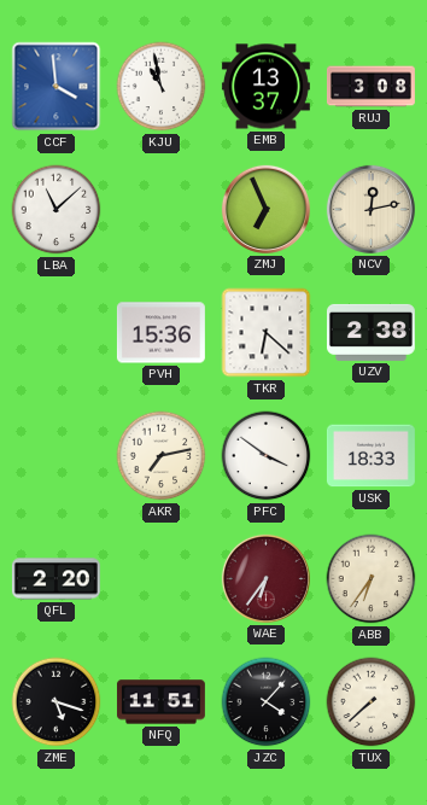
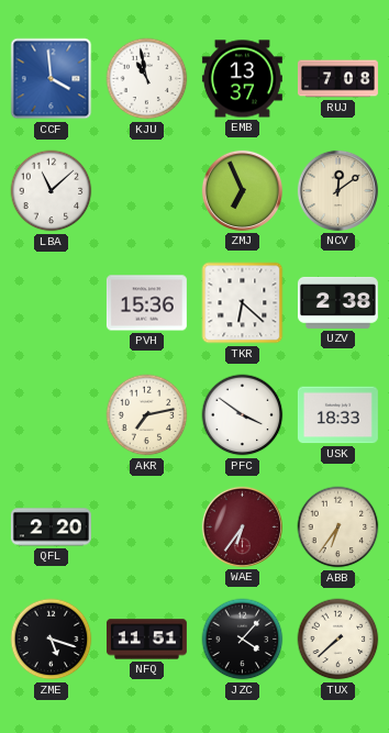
RUJ: 3:08 -> 7:08 (337, 79)
NCV: 12:13 -> 12:09 (337, 190)
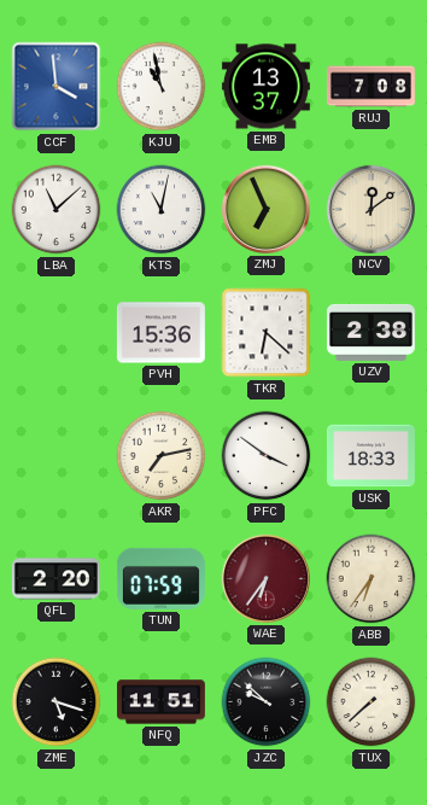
KTS: none -> 11:02 (162, 210)
TUN: none -> 07:59 (160, 578)
JZC: 4:07 -> 9:52 (267, 702)
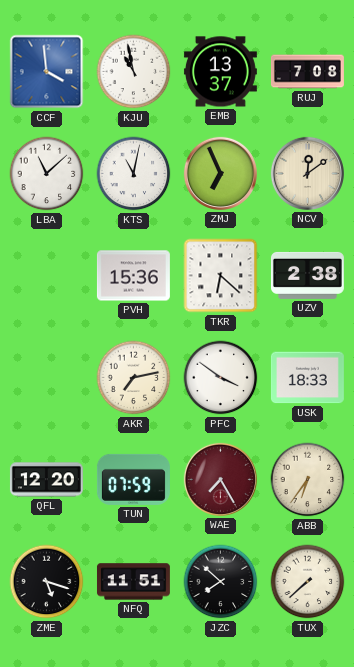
QFL: 2:20 -> 12:20 (46, 480)
WAE: 6:36 -> 7:25 (220, 479)
JZC: 9:52 -> 7:52 (221, 582)
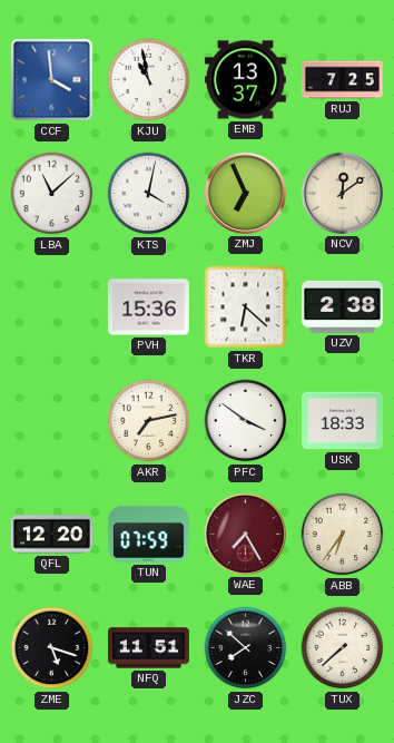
RUJ: 7:08 -> 7:25 (342, 80)
KTS: 11:02 -> 4:02 (149, 194)
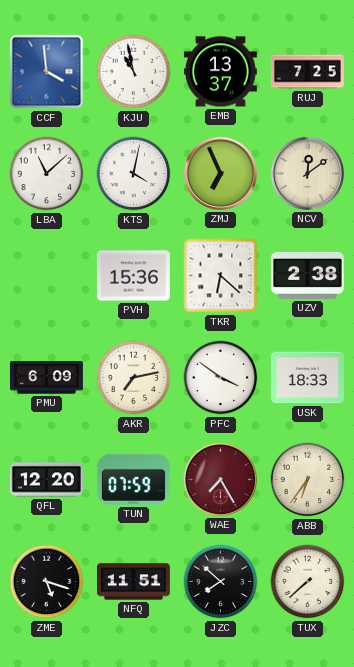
PMU: none -> 6:09 (46, 378)
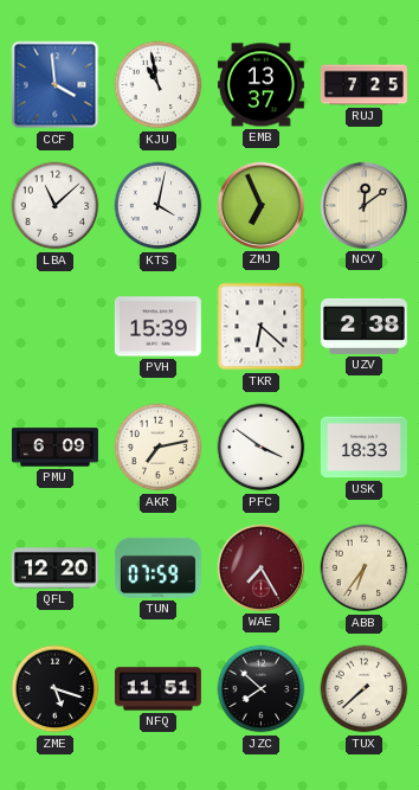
PVH: 15:36 -> 15:39 (157, 327)
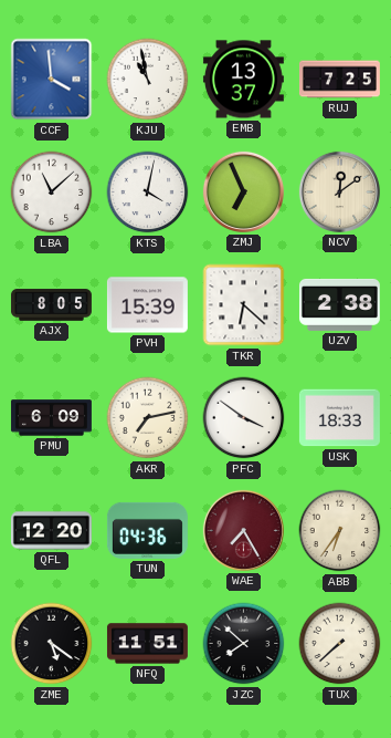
AJX: none -> 8:05 (51, 305)
TUN: 07:59 -> 04:36 (147, 530)
ZME: 5:18 -> 5:21 (52, 644)
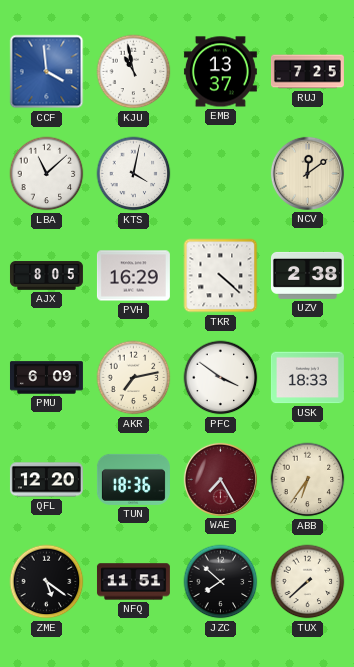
ZMJ: 6:56 -> none (243, 191)
PVH: 15:39 -> 16:29 (133, 276)
TKR: 6:22 -> 4:22 (221, 276)
TUN: 04:36 -> 18:36 (133, 479)
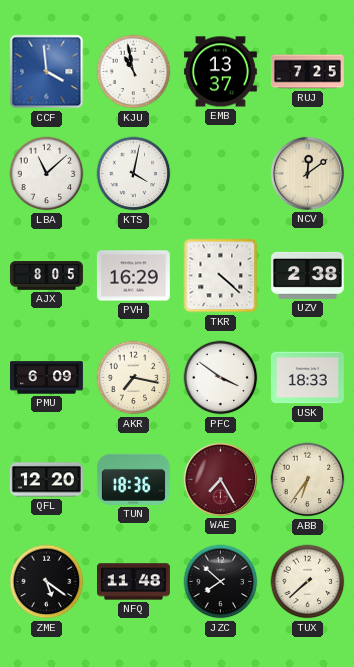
AKR: 7:13 -> 7:17 (134, 378)
NFQ: 11:51 -> 11:48 (133, 582)
